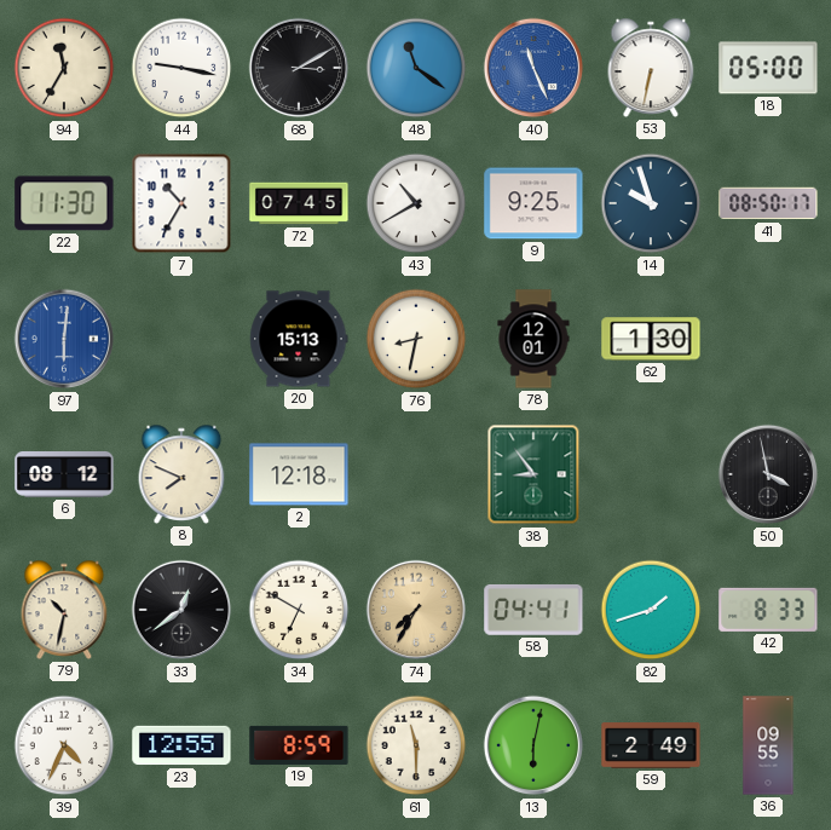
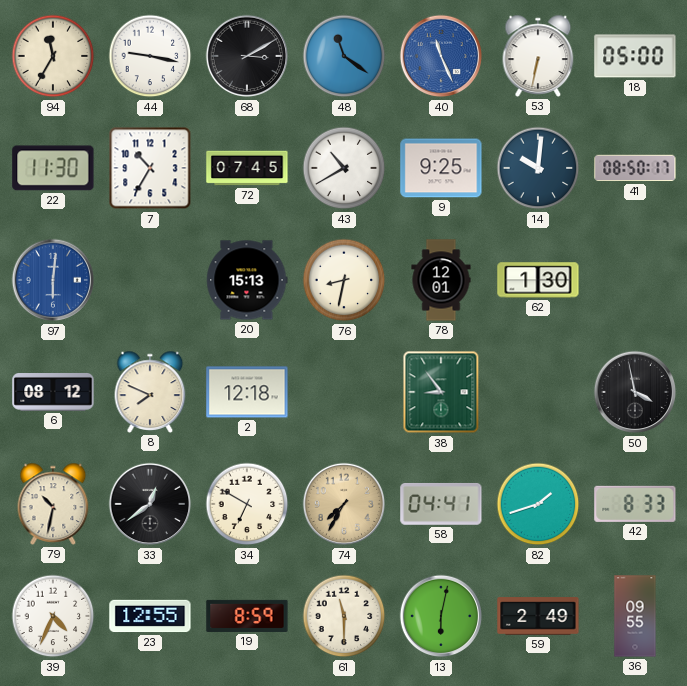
14: 9:57 -> 10:01 (538, 168)
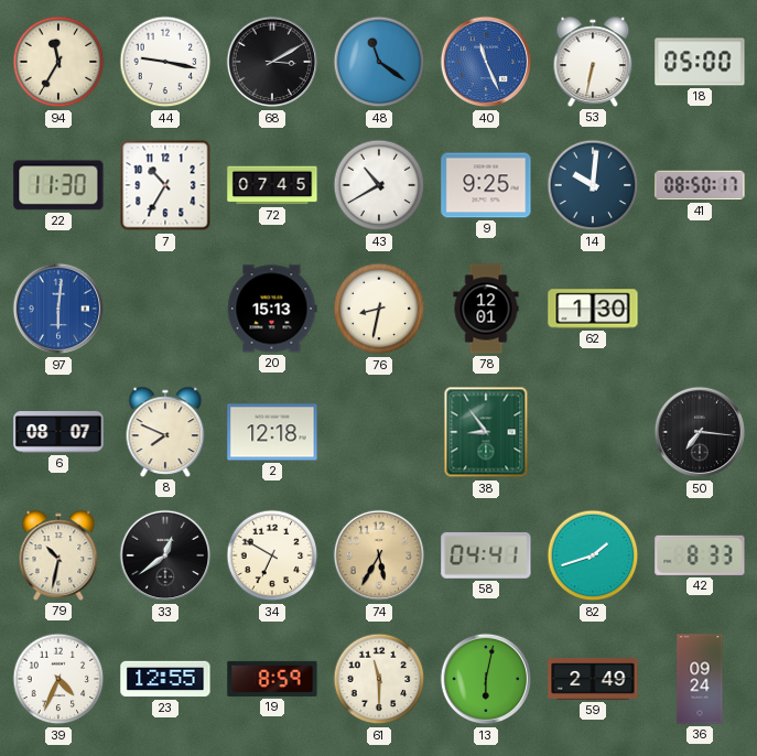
6: 08:12 -> 08:07 (58, 433)
50: 3:58 -> 7:16 (700, 432)
74: 7:35 -> 5:35 (379, 555)
36: 09:55 -> 09:24 (700, 679)
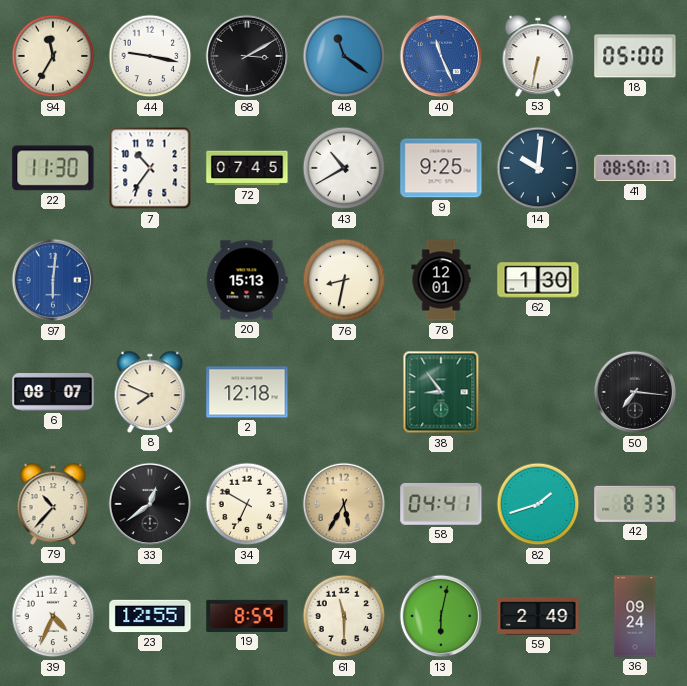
7: 10:35 -> 10:36 (150, 168)
79: 10:32 -> 10:37 (53, 504)
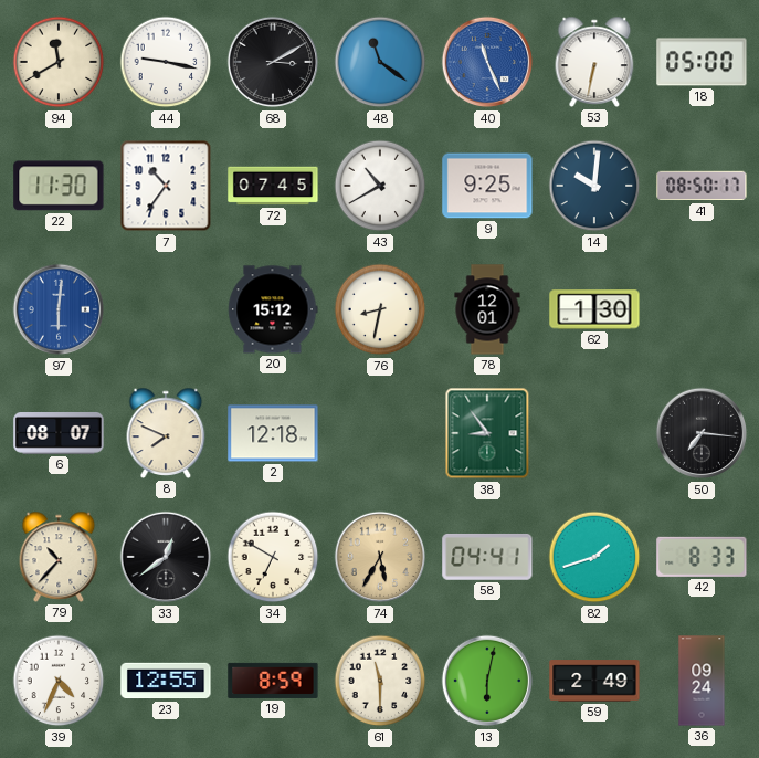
94: 11:35 -> 11:40 (59, 62)
20: 15:13 -> 15:12 (273, 309)
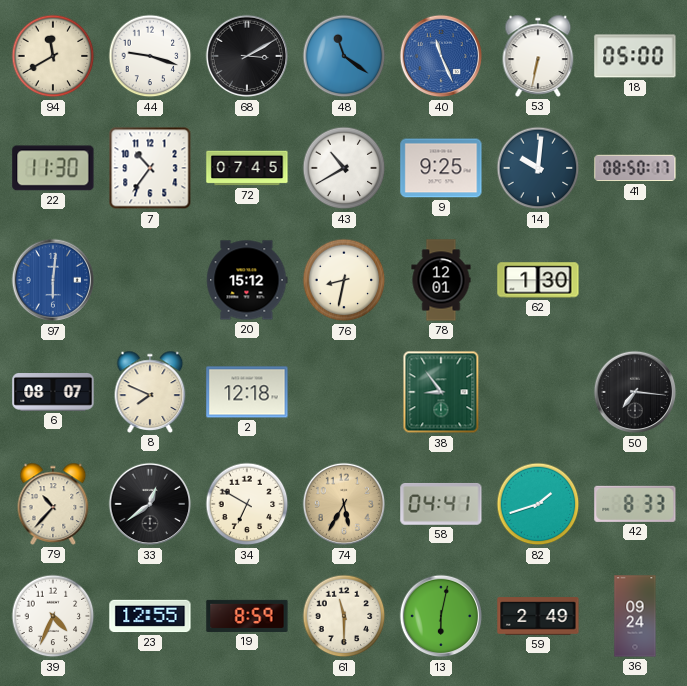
44: 9:17 -> 9:18 (150, 56)
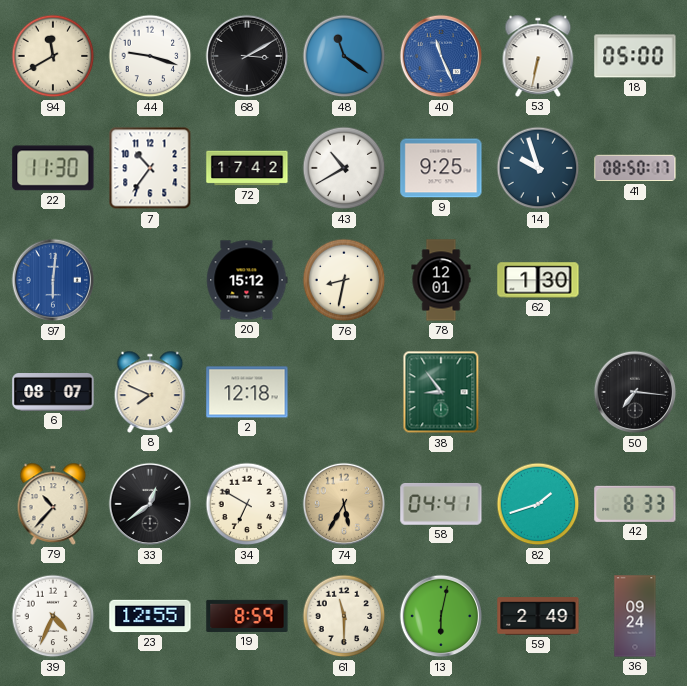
72: 07:45 -> 17:42 (247, 168)
14: 10:01 -> 9:57 (538, 168)
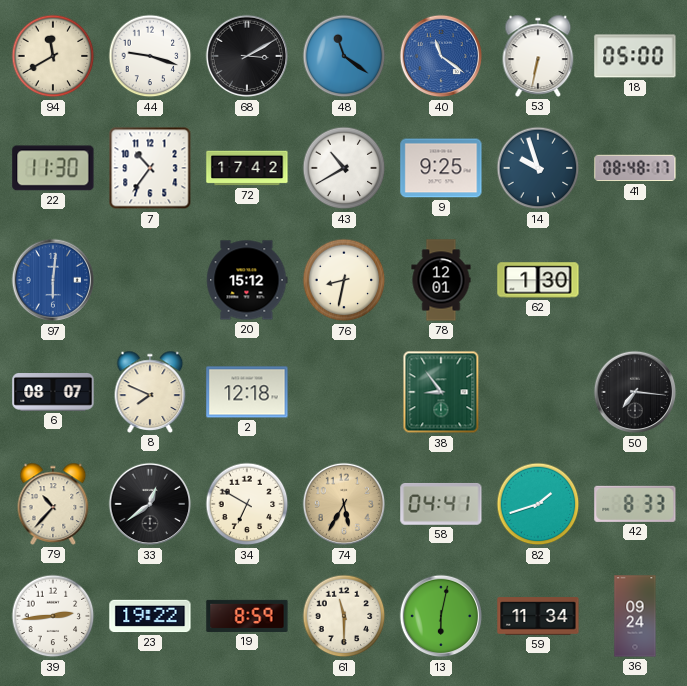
40: 11:26 -> 11:21 (441, 56)
41: 08:50 -> 08:48 (635, 168)
39: 4:34 -> 2:44 (53, 616)
23: 12:55 -> 19:22 (150, 616)
59: 2:49 -> 11:34 (538, 616)
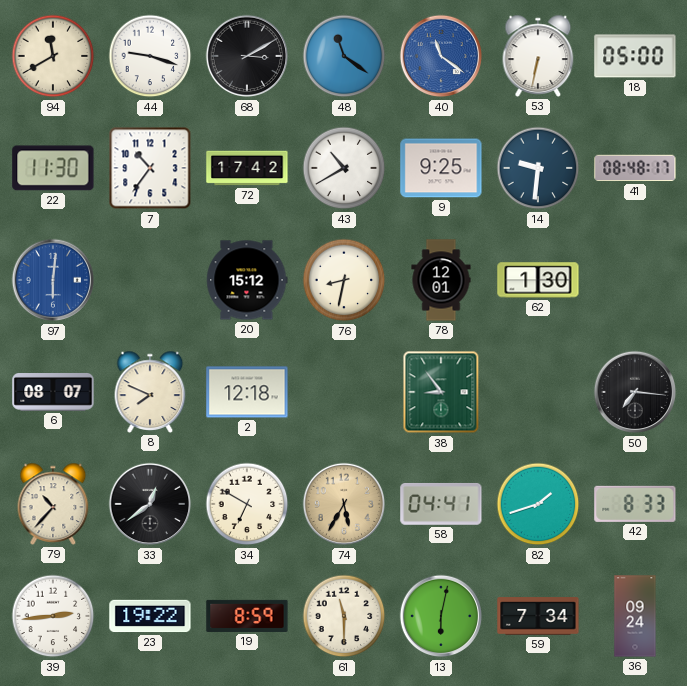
14: 9:57 -> 9:31 (538, 168)
59: 11:34 -> 7:34 (538, 616)
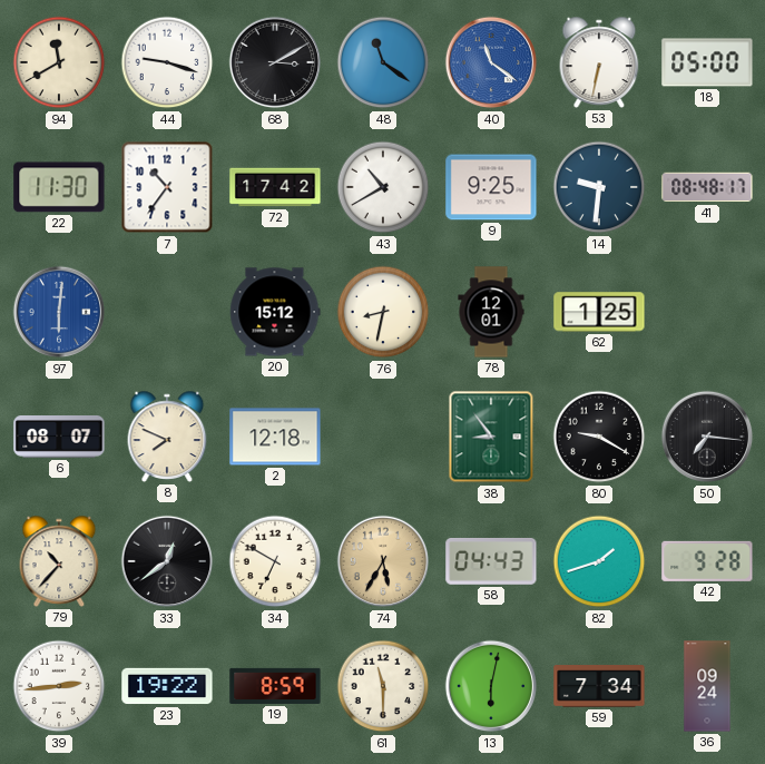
62: 1:30 -> 1:25 (599, 312)
80: none -> 9:20 (599, 437)
58: 04:41 -> 04:43 (491, 561)
42: 8:33 -> 9:28 (707, 561)
